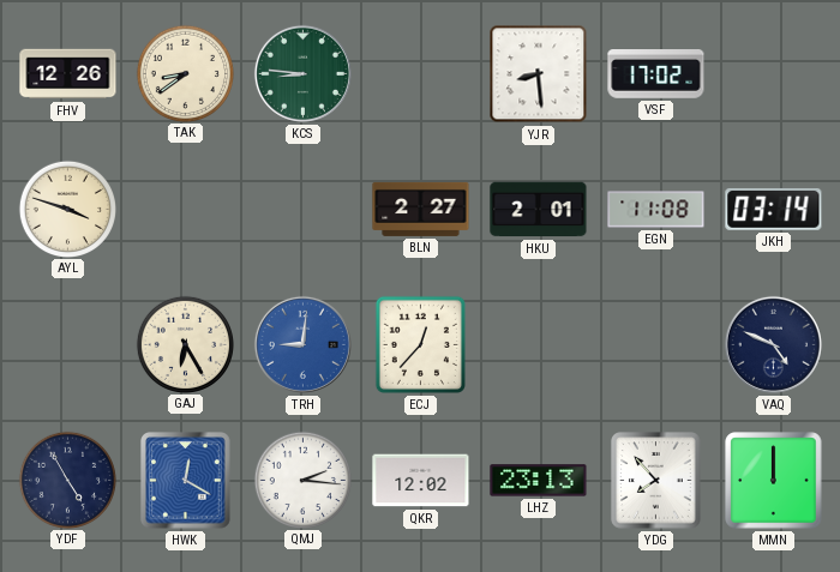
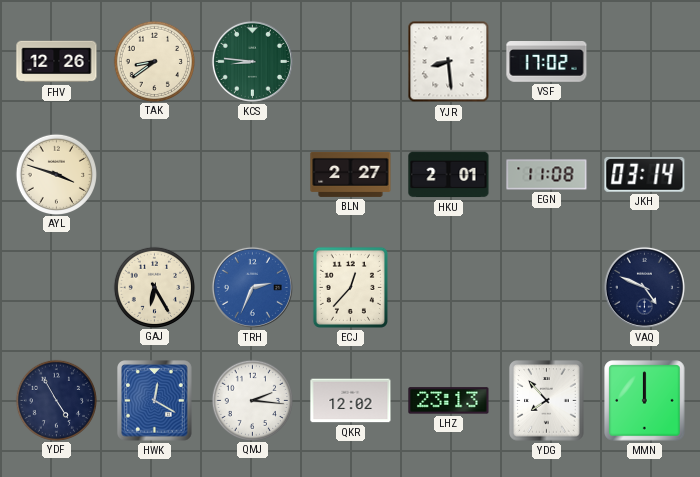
TRH: 9:01 -> 2:34 (252, 287)
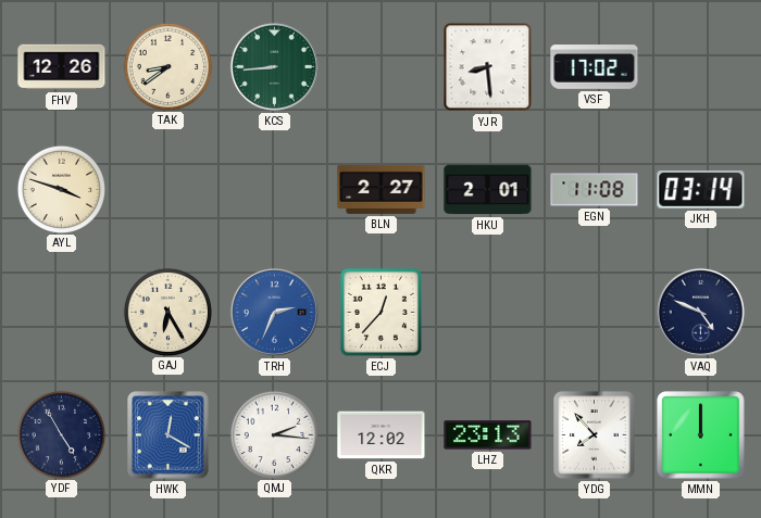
KCS: 8:46 -> 8:44 (274, 66)
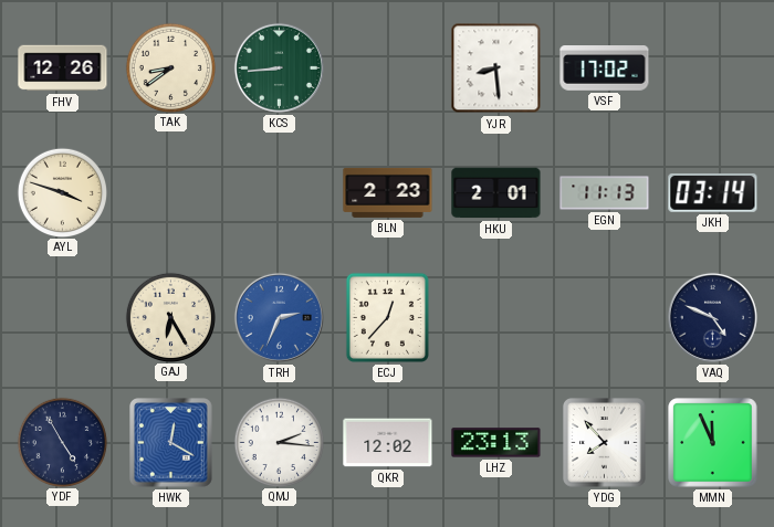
BLN: 2:27 -> 2:23 (388, 192)
EGN: 11:08 -> 11:13 (605, 193)
MMN: 12:00 -> 11:56 (713, 443)
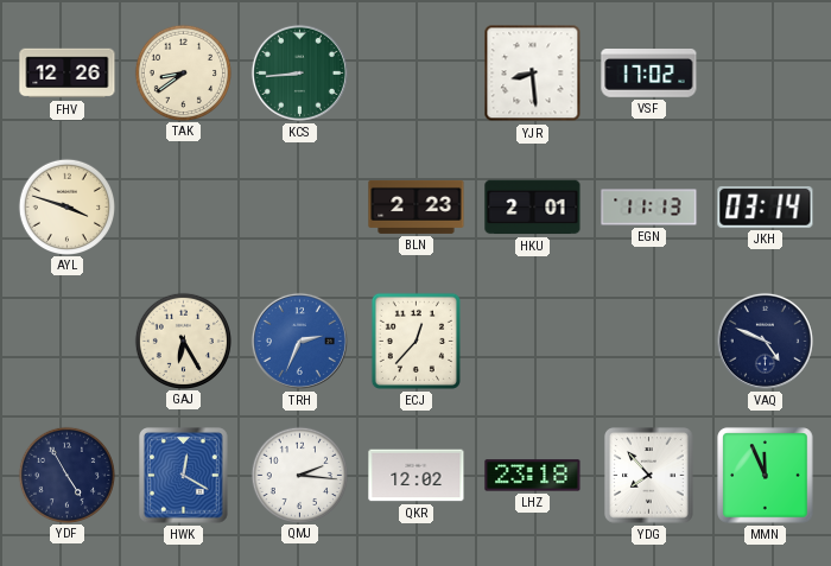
LHZ: 23:13 -> 23:18 (533, 476)
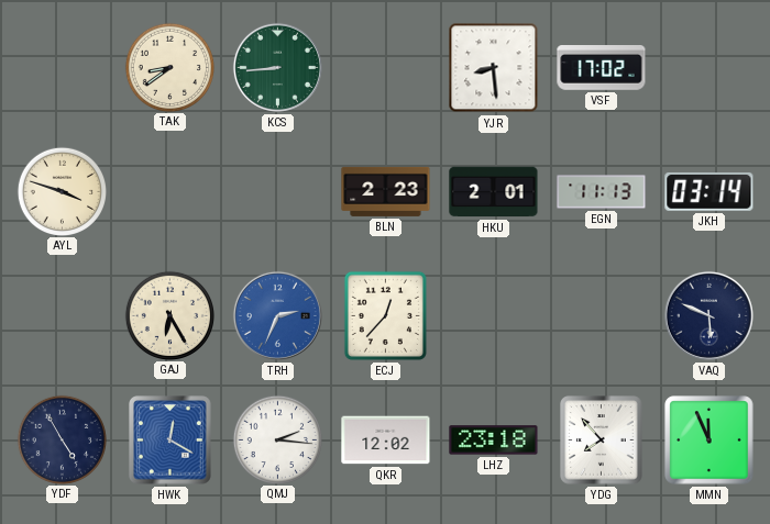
FHV: 12:26 -> none (68, 74)
VAQ: 4:49 -> 5:49 (708, 315)
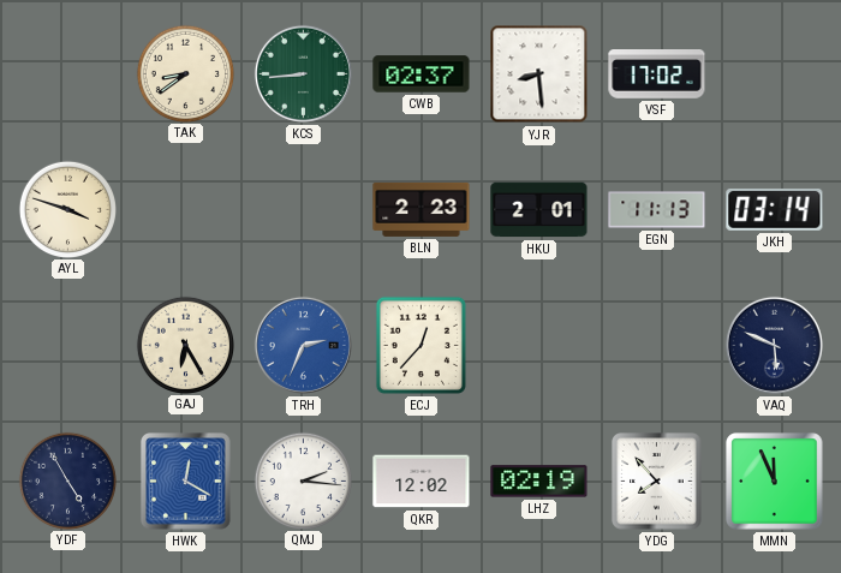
CWB: none -> 02:37 (422, 74)
LHZ: 23:18 -> 02:19 (539, 482)
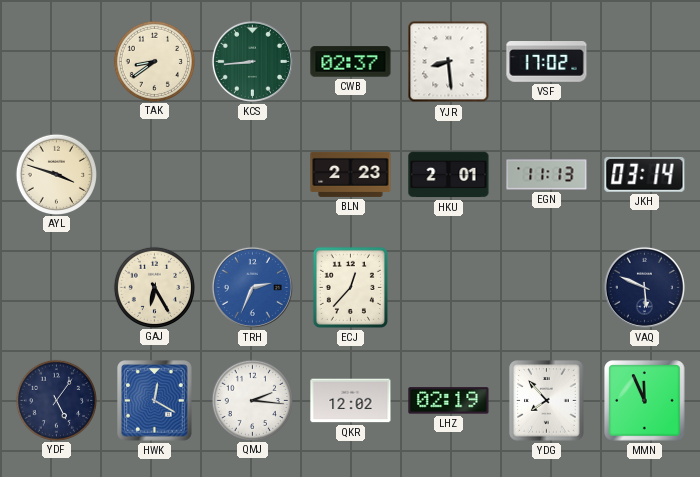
YDF: 4:55 -> 5:06 (56, 400)
